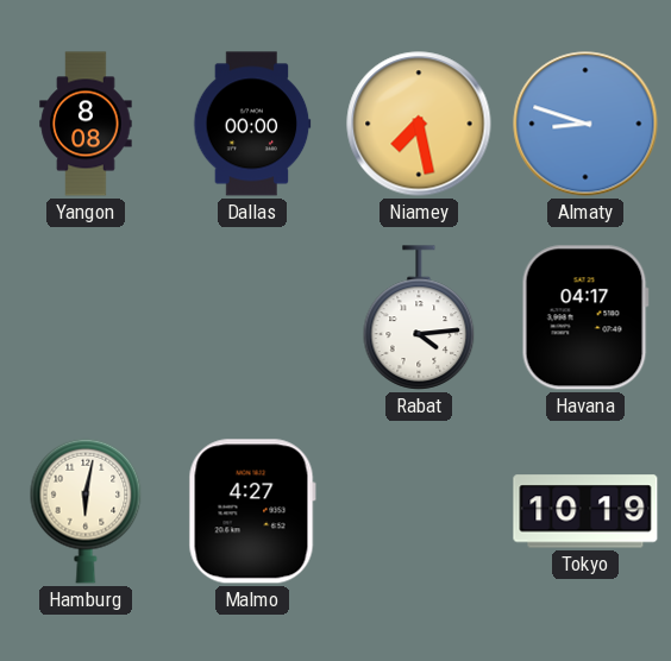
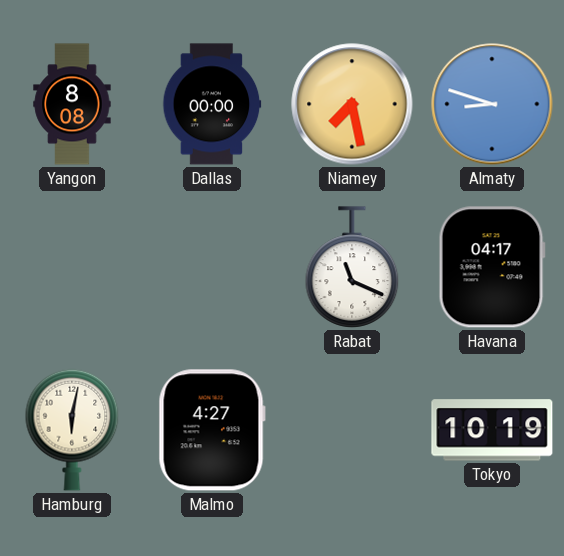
Rabat: 4:14 -> 11:19 (352, 267)
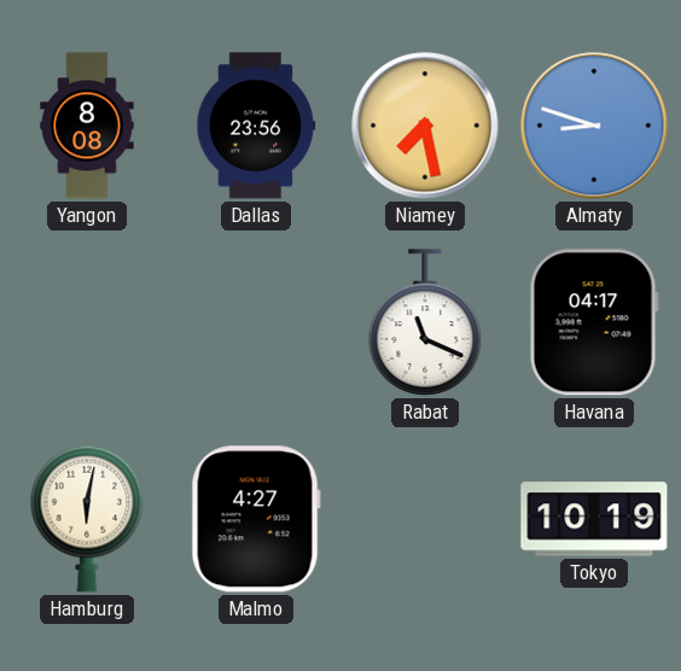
Dallas: 00:00 -> 23:56 (256, 126)
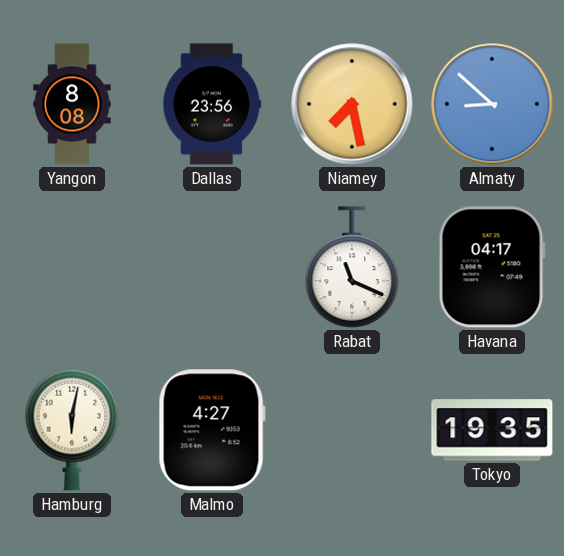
Almaty: 8:48 -> 8:52 (492, 104)
Tokyo: 10:19 -> 19:35 (492, 430)
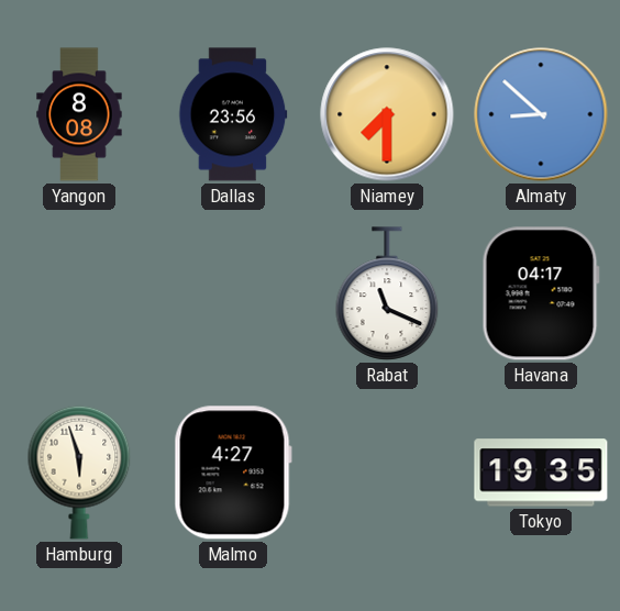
Niamey: 7:28 -> 7:30 (387, 114)
Hamburg: 6:02 -> 5:57 (79, 473)
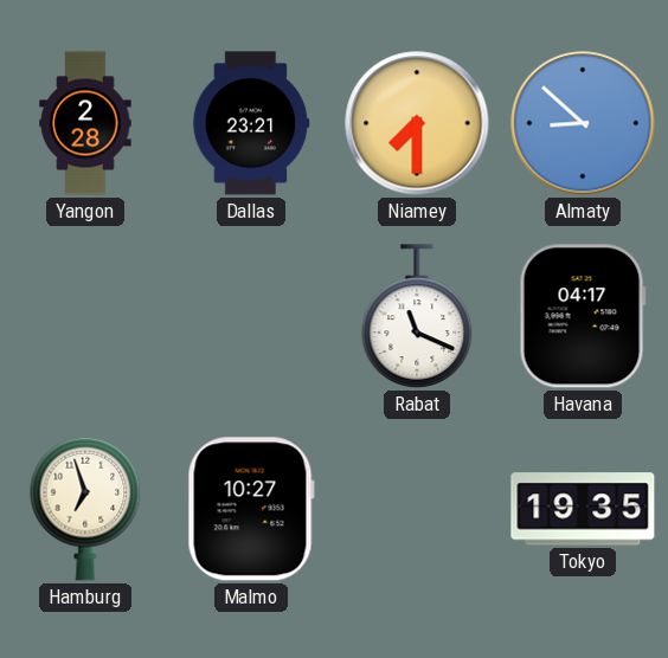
Yangon: 8:08 -> 2:28 (85, 123)
Dallas: 23:56 -> 23:21 (251, 123)
Hamburg: 5:57 -> 6:57 (85, 509)
Malmo: 4:27 -> 10:27 (251, 509)
